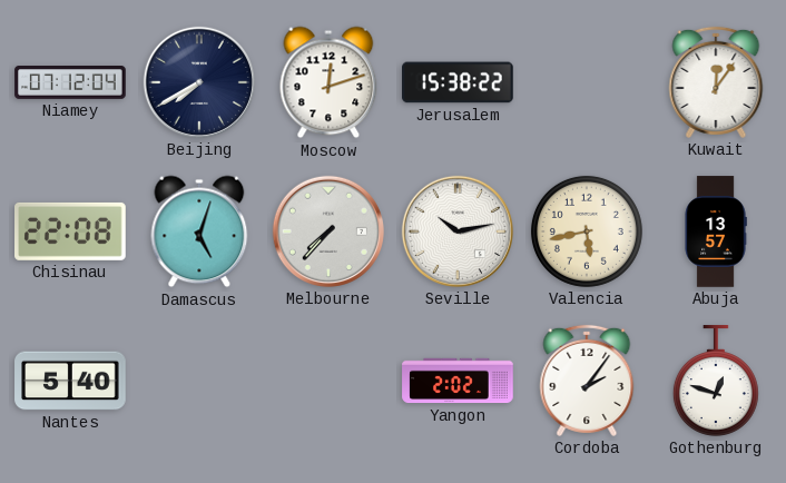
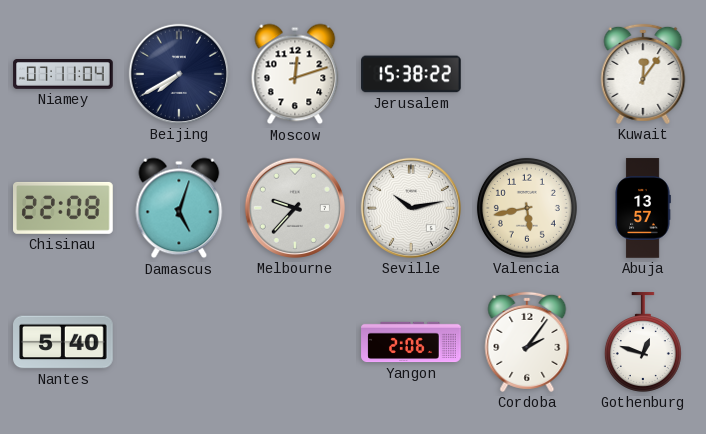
Niamey: 07:12 -> 07:11 (63, 75)
Melbourne: 7:37 -> 9:37 (295, 208)
Yangon: 2:02 -> 2:06 (411, 342)
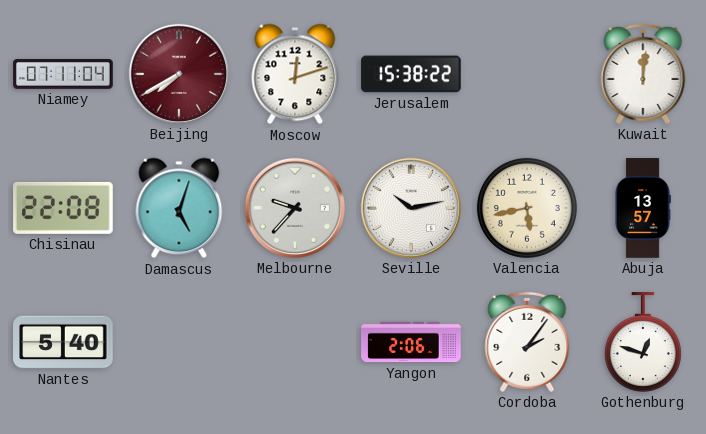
Beijing dial: navy -> burgundy (179, 74)
Kuwait: 12:06 -> 12:01 (643, 74)
